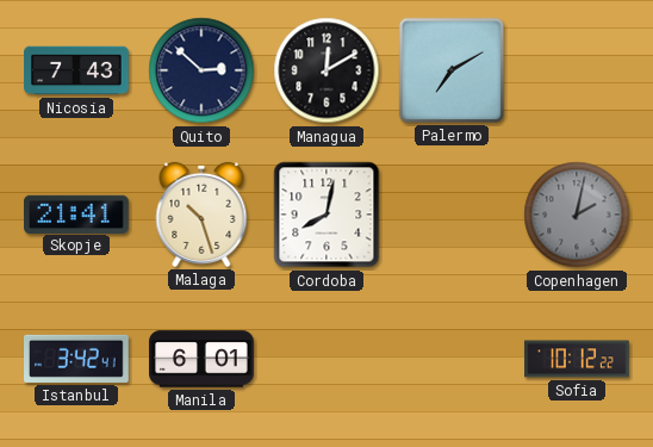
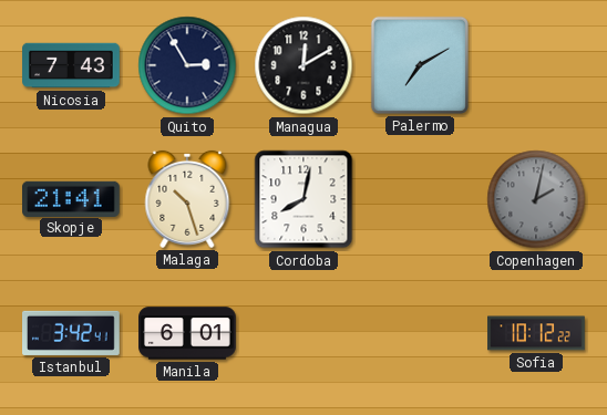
Quito: 2:52 -> 2:55 (187, 65)
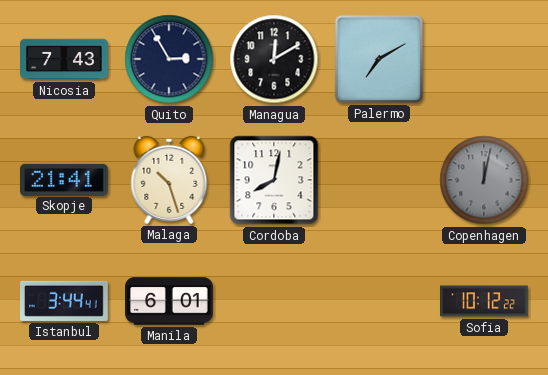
Copenhagen: 2:02 -> 12:02 (484, 180)
Istanbul: 3:42 -> 3:44 (65, 301)
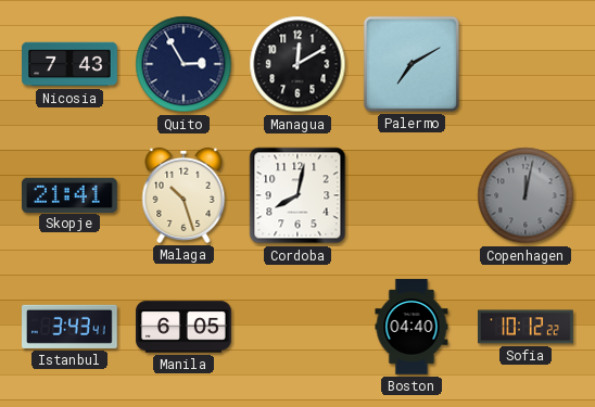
Istanbul: 3:44 -> 3:43 (71, 327)
Manila: 6:01 -> 6:05 (183, 327)
Boston: none -> 04:40 (412, 327)
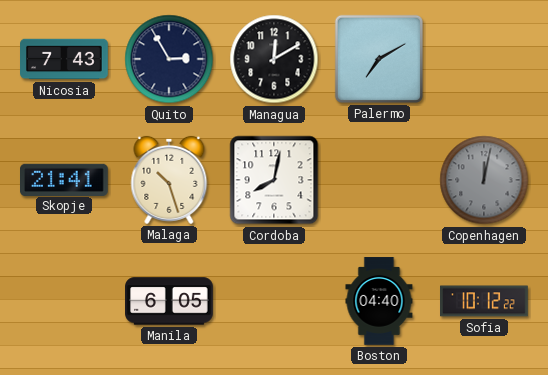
Istanbul: 3:43 -> none (71, 327)
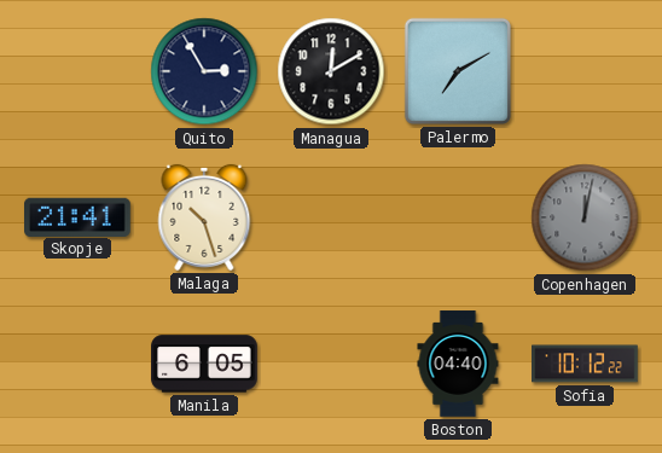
Nicosia: 7:43 -> none (64, 59)
Cordoba: 8:02 -> none (274, 180)
